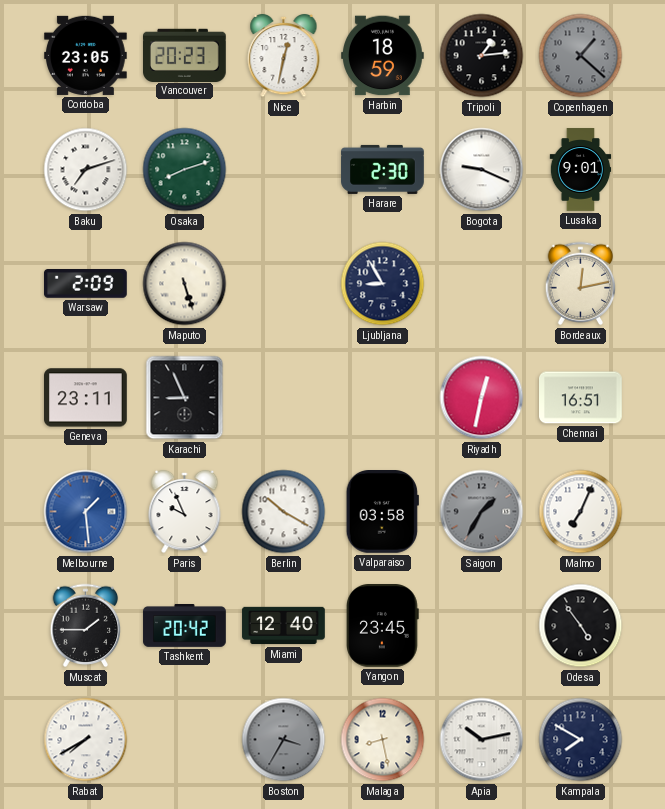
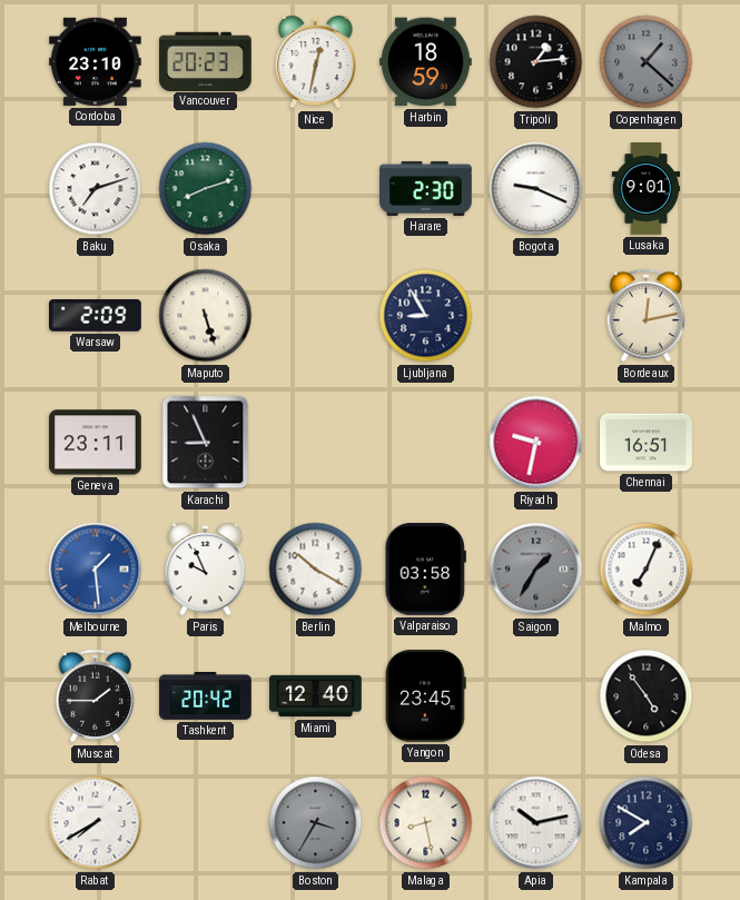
Cordoba: 23:05 -> 23:10 (96, 61)
Riyadh: 12:32 -> 9:32 (536, 443)
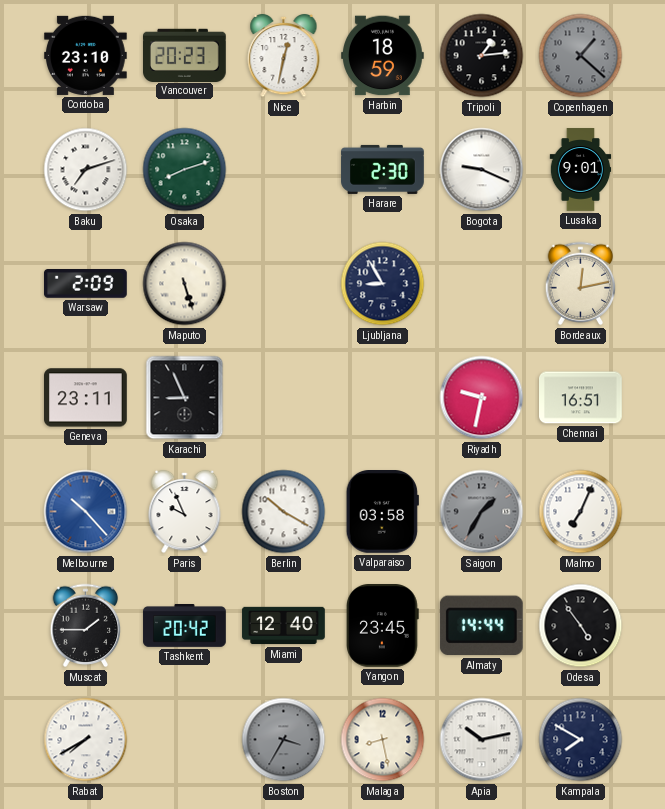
Melbourne: 1:29 -> 10:23 (86, 512)
Almaty: none -> 14:44 (481, 626)
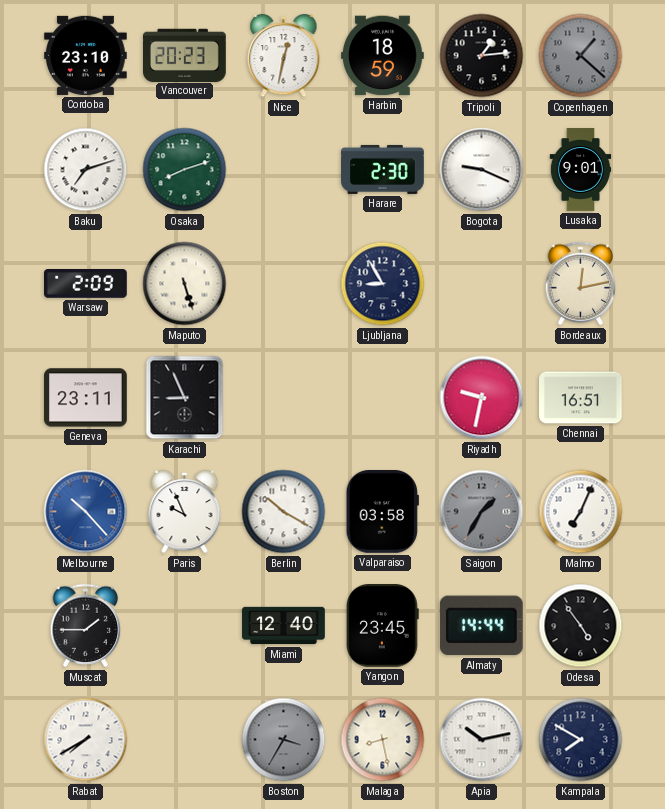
Tashkent: 20:42 -> none (185, 626)
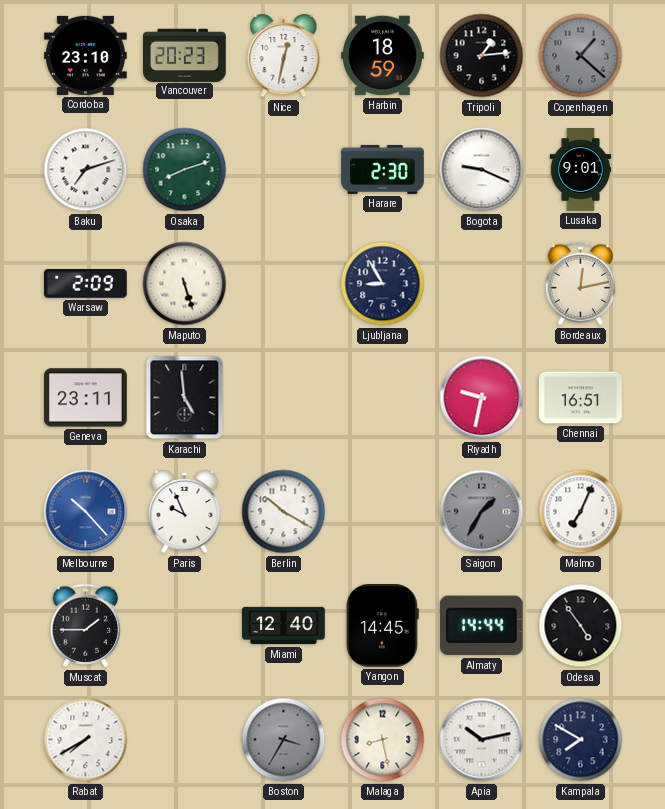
Karachi: 8:56 -> 4:59 (185, 398)
Valparaiso: 03:58 -> none (382, 512)
Yangon: 23:45 -> 14:45 (383, 626)
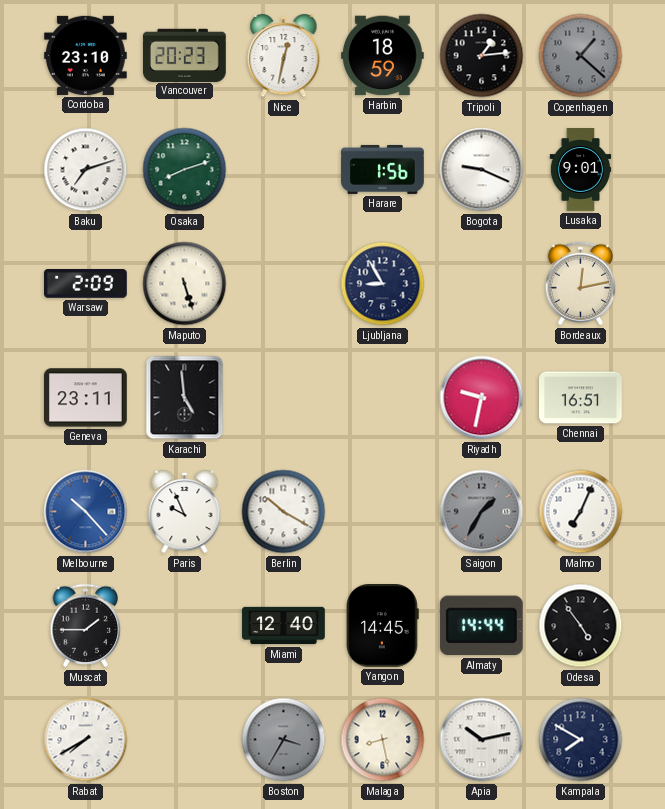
Harare: 2:30 -> 1:56 (383, 169)
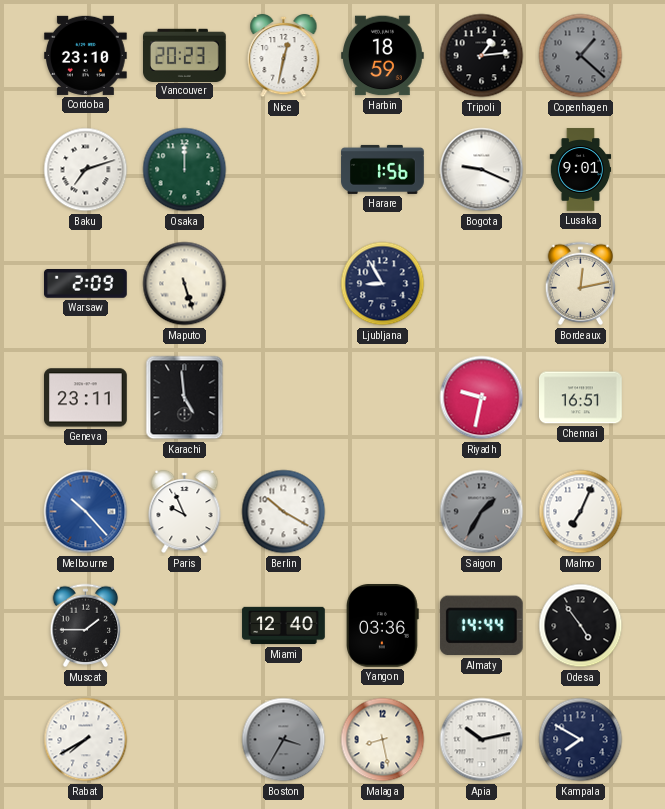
Osaka: 8:12 -> 12:00 (185, 170)
Yangon: 14:45 -> 03:36 (383, 626)
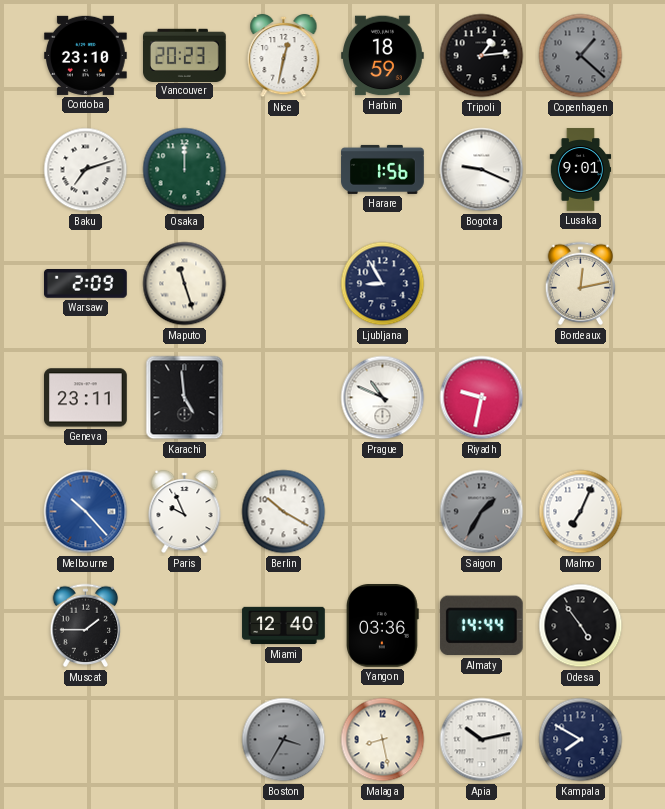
Maputo: 5:27 -> 11:27 (185, 284)
Prague: none -> 10:49 (383, 398)
Chennai: 16:51 -> none (581, 398)
Rabat: 7:40 -> none (86, 740)
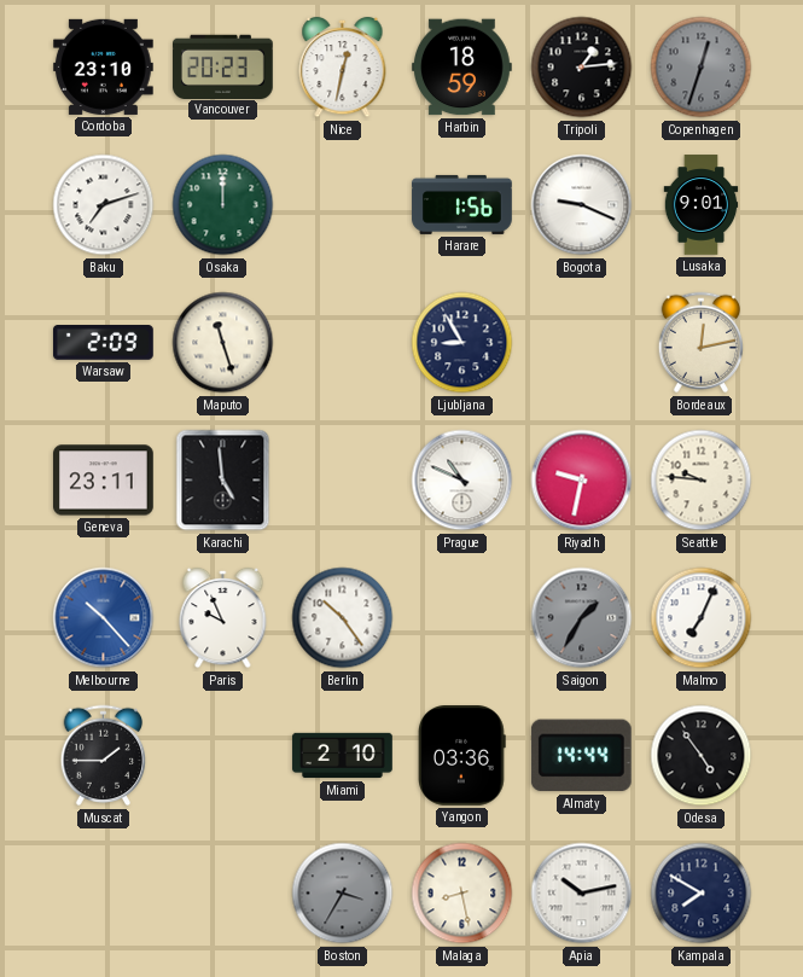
Copenhagen: 1:22 -> 12:33 (702, 68)
Seattle: none -> 9:46 (702, 481)
Berlin: 10:20 -> 10:24 (343, 618)
Miami: 12:40 -> 2:10 (343, 756)
